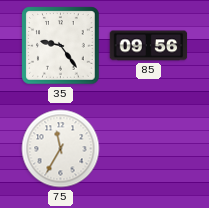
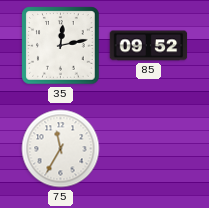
35: 9:24 -> 12:13 (61, 46)
85: 09:56 -> 09:52 (149, 46)
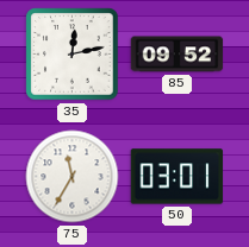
50: none -> 03:01 (178, 177)
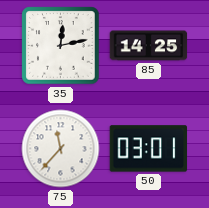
85: 09:52 -> 14:25 (149, 46)
75: 11:35 -> 11:37 (61, 149)
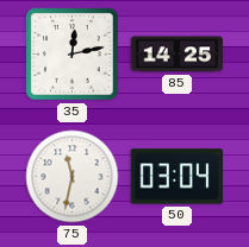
75: 11:37 -> 11:32 (73, 177)
50: 03:01 -> 03:04 (178, 177)
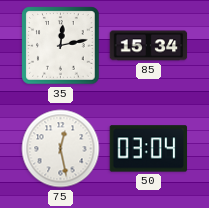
85: 14:25 -> 15:34 (149, 46)
75: 11:32 -> 12:28 (61, 149)
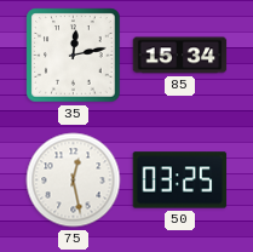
50: 03:04 -> 03:25 (180, 181)
